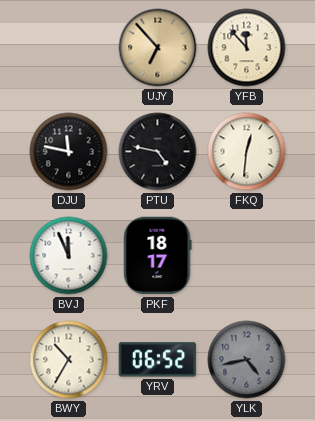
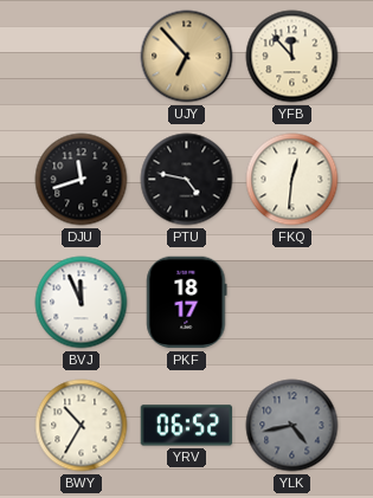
DJU: 11:47 -> 11:42 (82, 180)
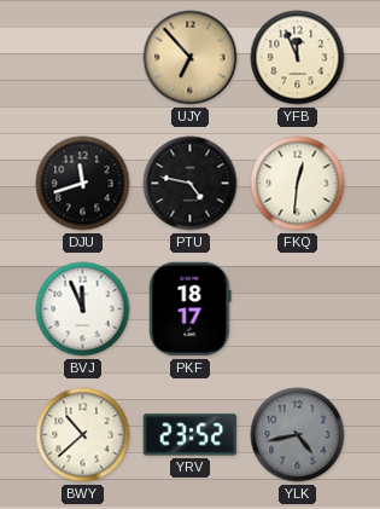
YFB: 11:53 -> 11:56 (298, 58)
BWY: 10:35 -> 10:38 (83, 435)
YRV: 06:52 -> 23:52 (191, 435)
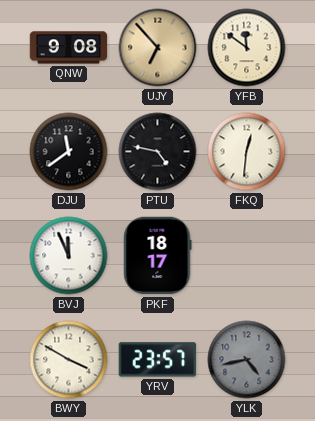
QNW: none -> 9:08 (69, 48)
YFB: 11:56 -> 11:51 (247, 48)
DJU: 11:42 -> 11:39 (69, 152)
BWY: 10:38 -> 3:50 (69, 360)
YRV: 23:52 -> 23:57 (158, 360)
